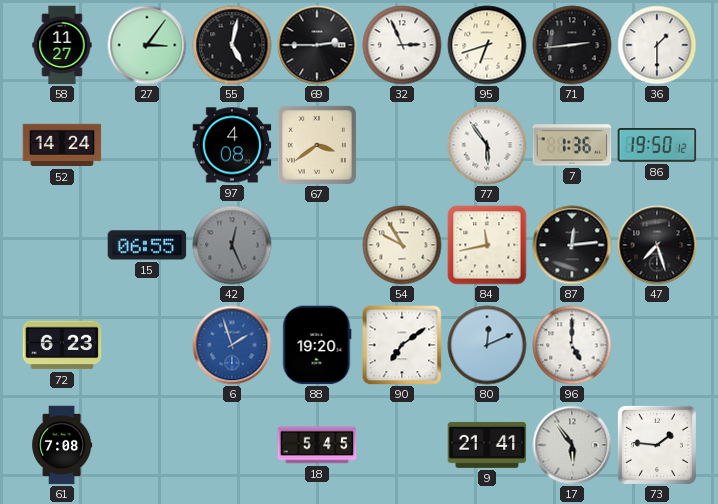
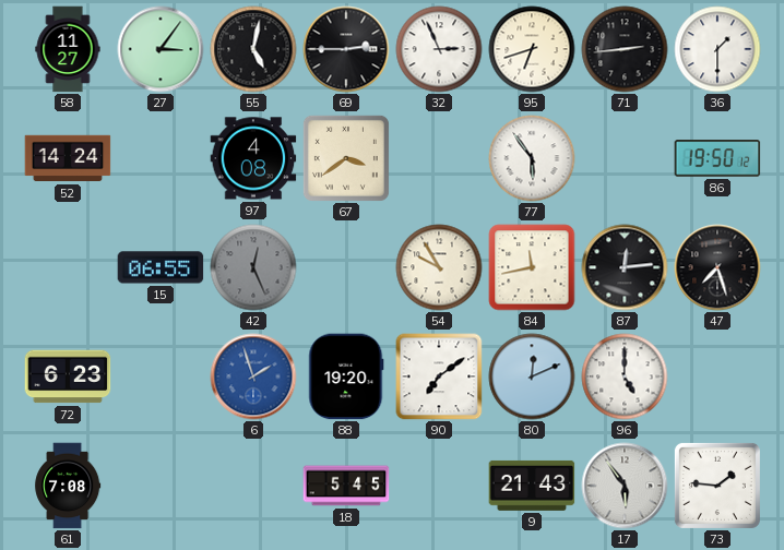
7: 1:36 -> none (572, 145)
9: 21:41 -> 21:43 (532, 486)
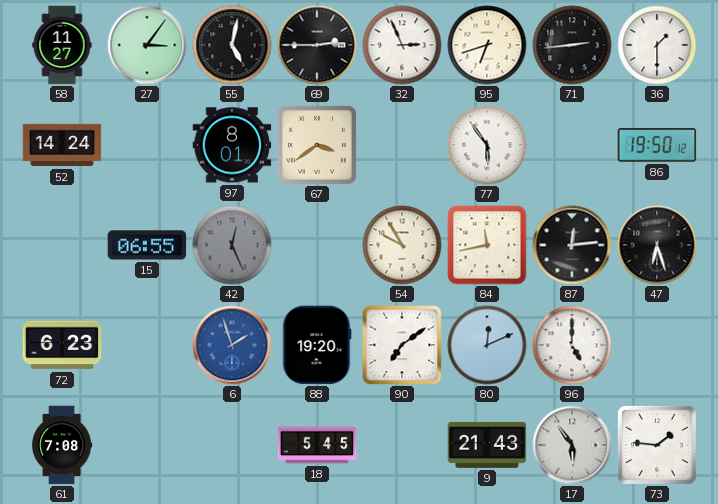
97: 4:08 -> 8:01 (232, 145)
47: 7:27 -> 6:27 (657, 245)
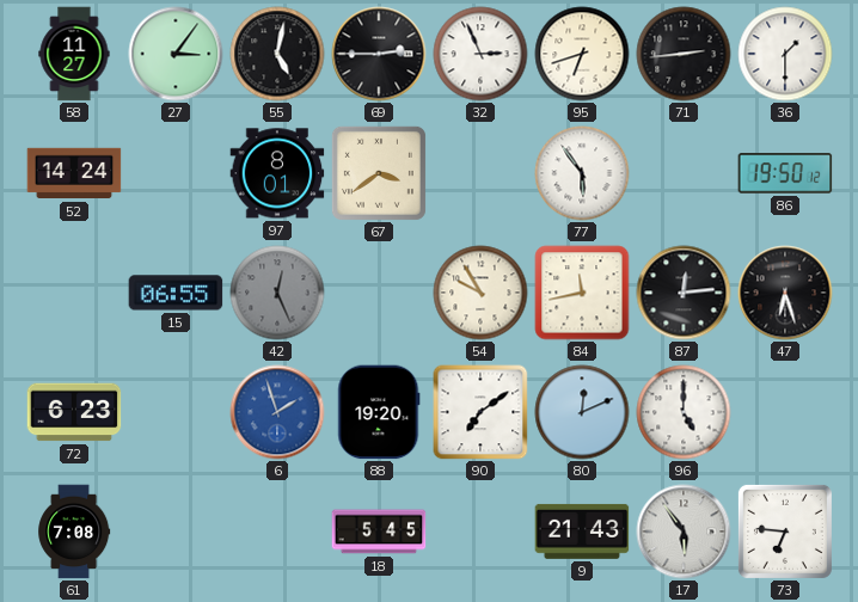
73: 1:46 -> 6:46 (785, 532)
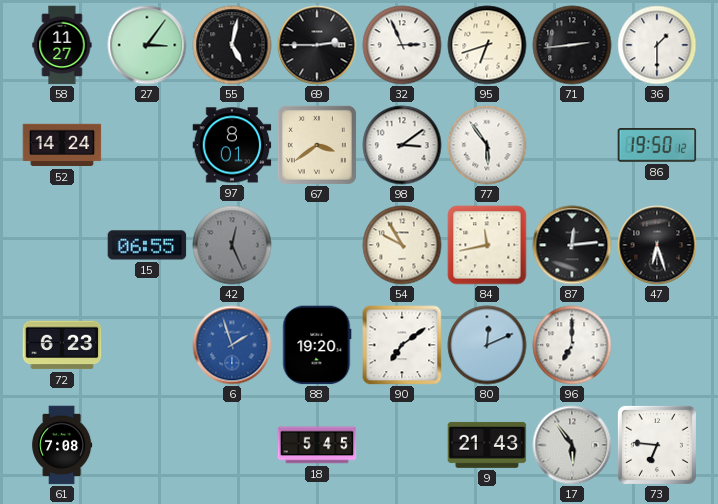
98: none -> 3:09 (402, 145)
96: 5:00 -> 7:00 (572, 345)
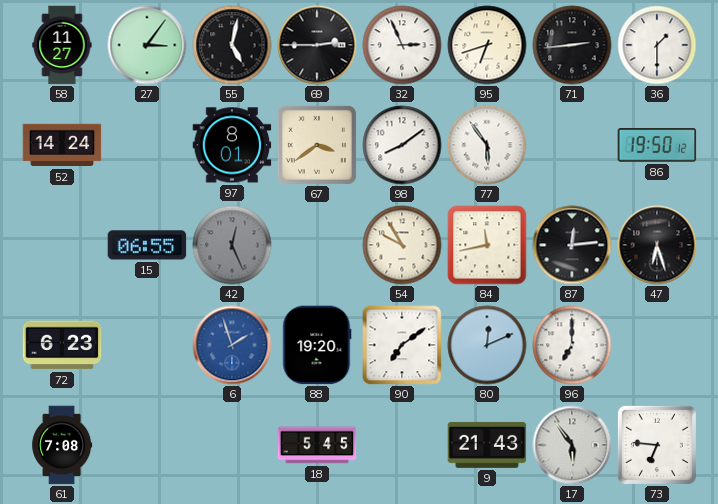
98: 3:09 -> 8:09 (402, 145)
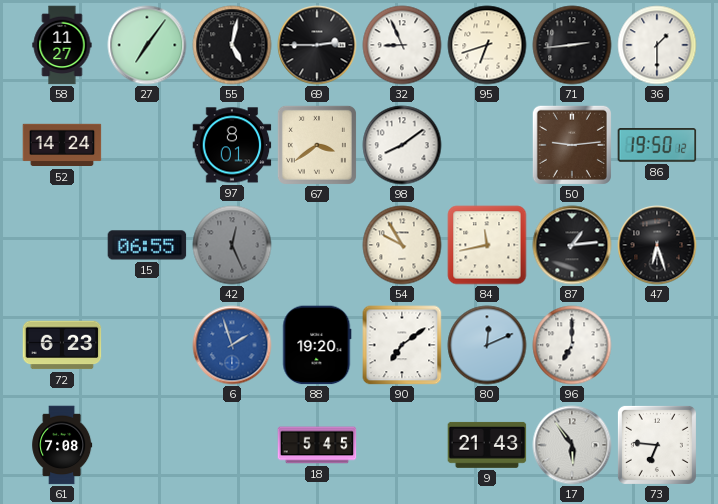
27: 3:06 -> 7:06 (147, 45)
32: 2:56 -> 8:56 (402, 45)
77: 5:54 -> none (487, 145)
50: none -> 9:14 (572, 145)
87: 12:14 -> 1:14 (572, 245)
